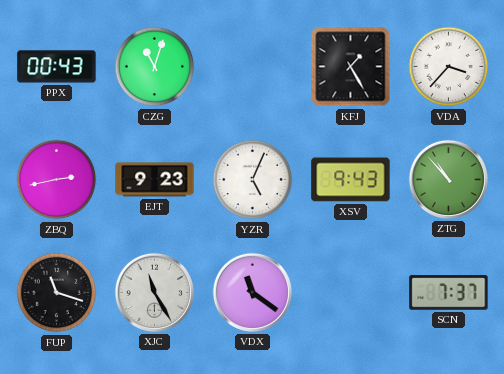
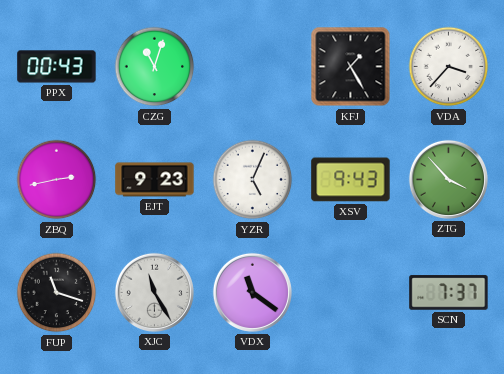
ZTG: 10:53 -> 3:53 (448, 179)
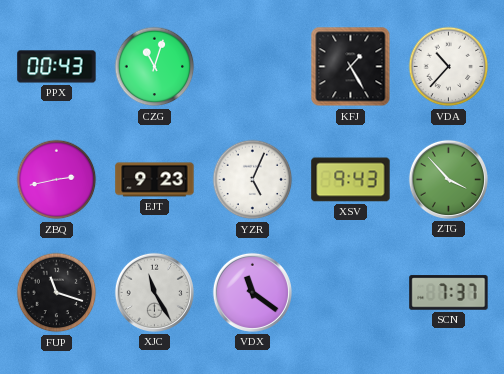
VDA: 3:37 -> 10:37 (449, 67)
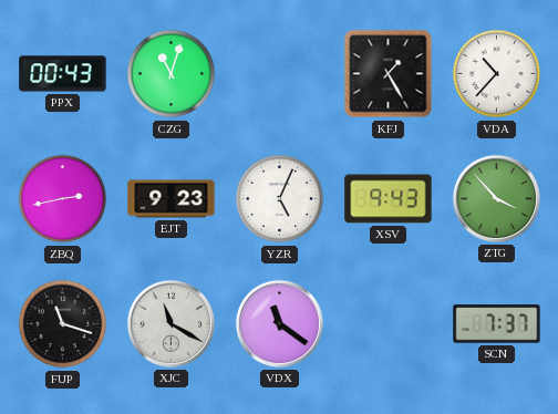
XJC: 11:25 -> 11:20 (170, 323)
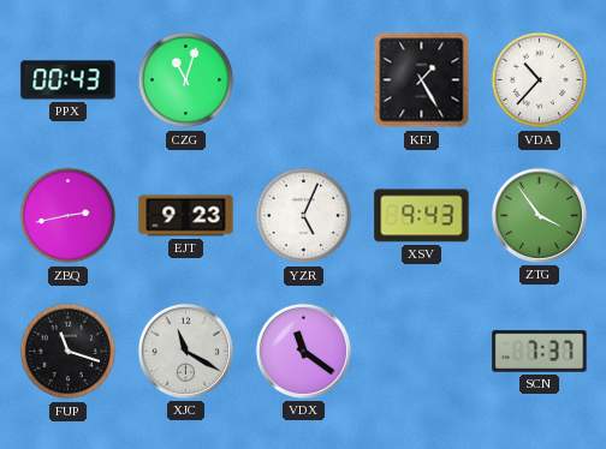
ZTG: 3:53 -> 3:54 (539, 215)
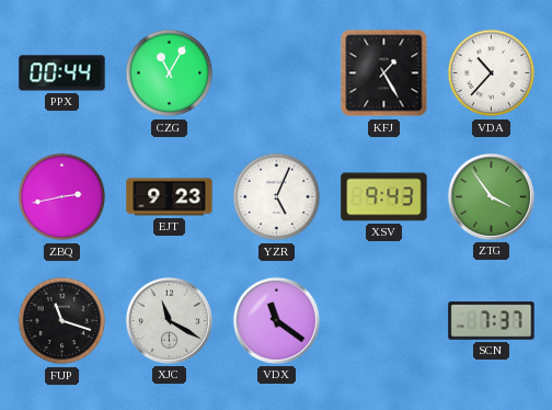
PPX: 00:43 -> 00:44 (62, 73)
CZG: 11:03 -> 11:05 (170, 73)
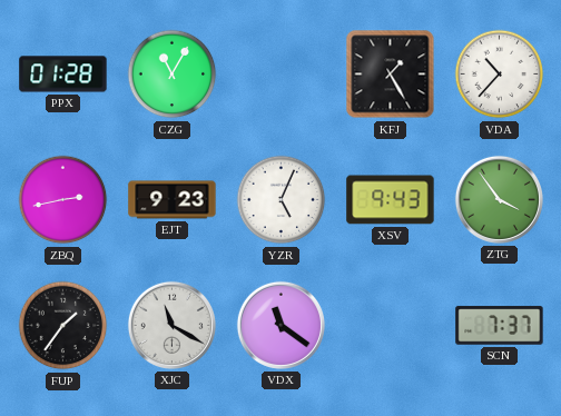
PPX: 00:44 -> 01:28 (63, 75)
FUP: 11:18 -> 1:36 (63, 326)
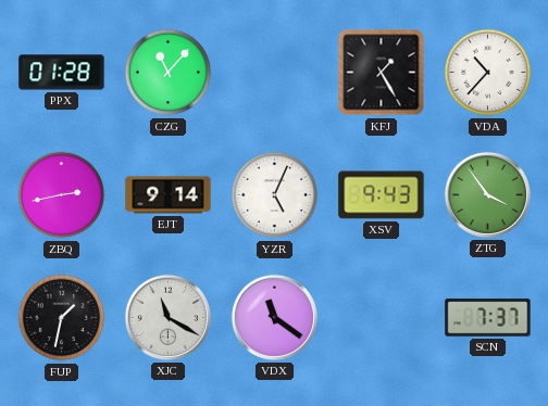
CZG: 11:05 -> 11:07 (169, 73)
EJT: 9:23 -> 9:14 (169, 195)
FUP: 1:36 -> 1:32 (62, 318)
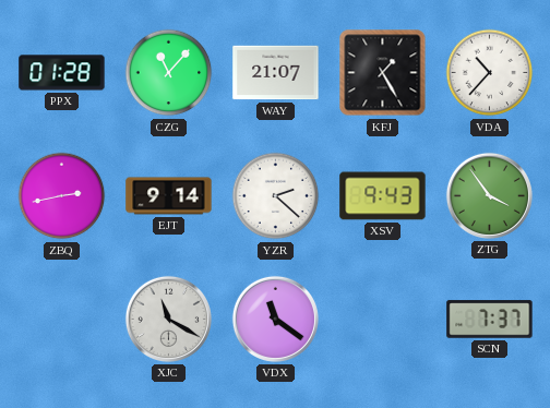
WAY: none -> 21:07 (276, 73)
YZR: 5:04 -> 2:22 (276, 196)
FUP: 1:32 -> none (62, 318)
